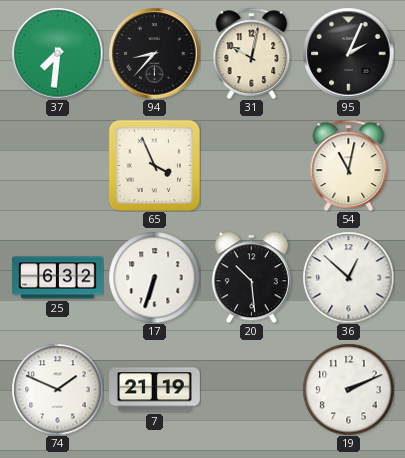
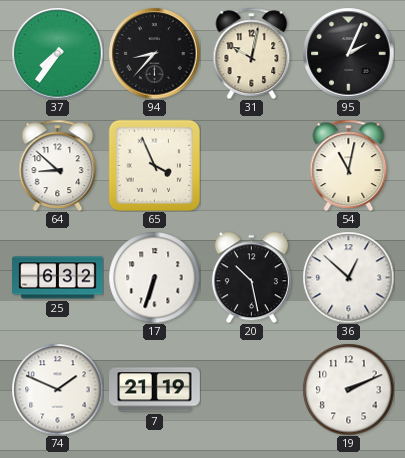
37: 7:31 -> 7:36 (57, 53)
64: none -> 8:52 (58, 165)
20: 10:29 -> 10:28 (251, 277)
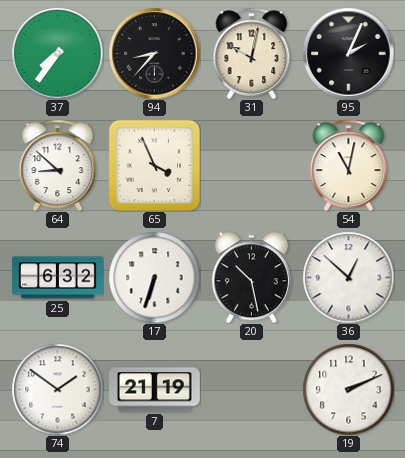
74: 1:49 -> 1:51 (57, 389)
